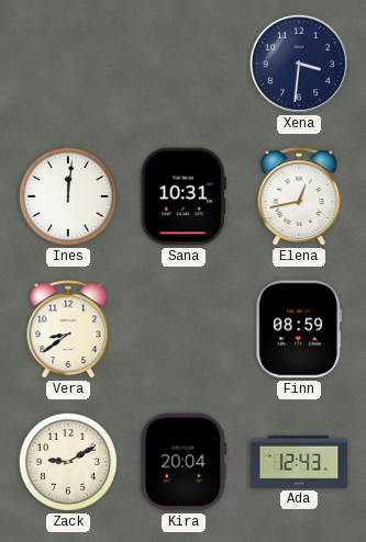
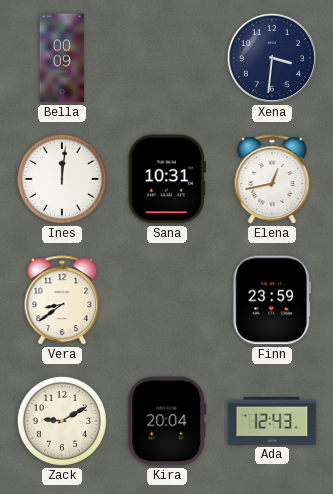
Bella: none -> 00:09 (62, 58)
Finn: 08:59 -> 23:59 (272, 300)
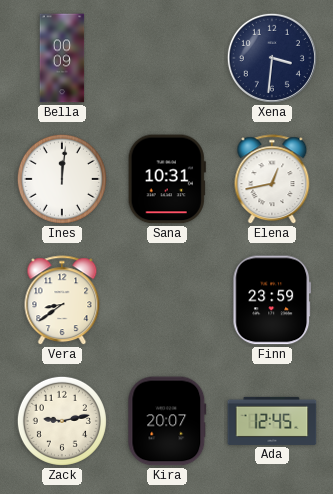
Zack: 9:10 -> 9:13 (62, 421)
Kira: 20:04 -> 20:07 (167, 421)
Ada: 12:43 -> 12:45 (272, 421)
